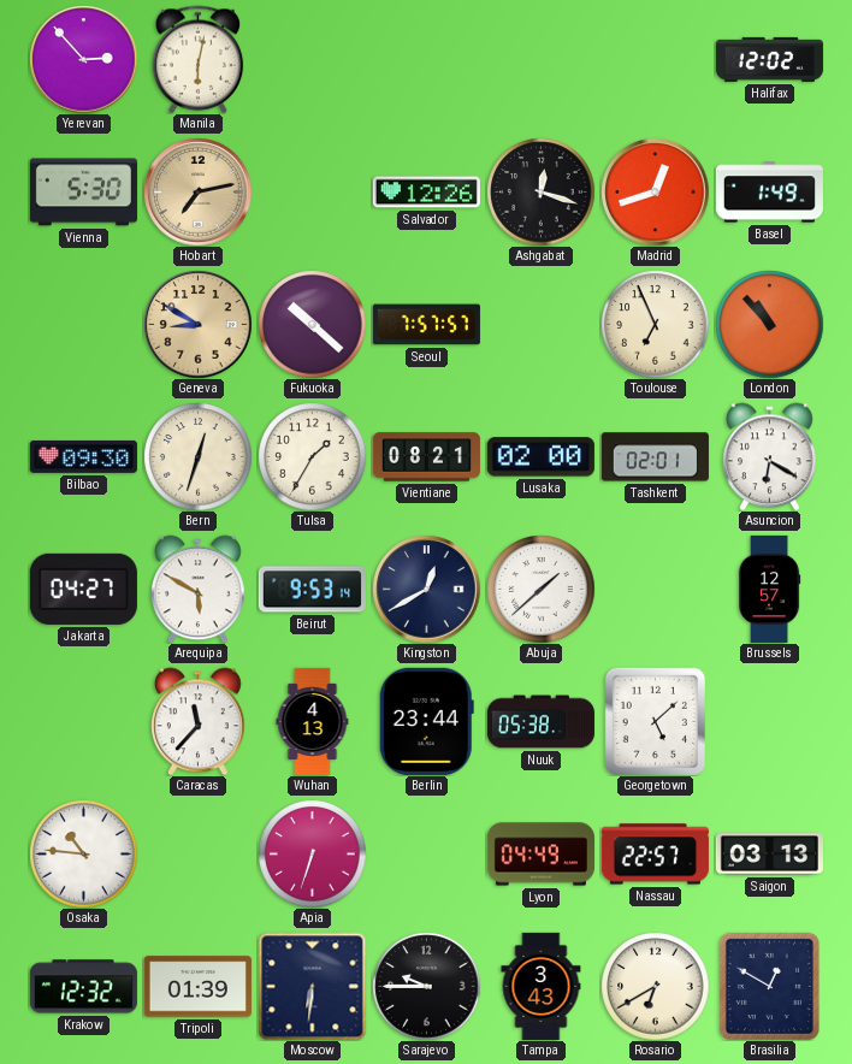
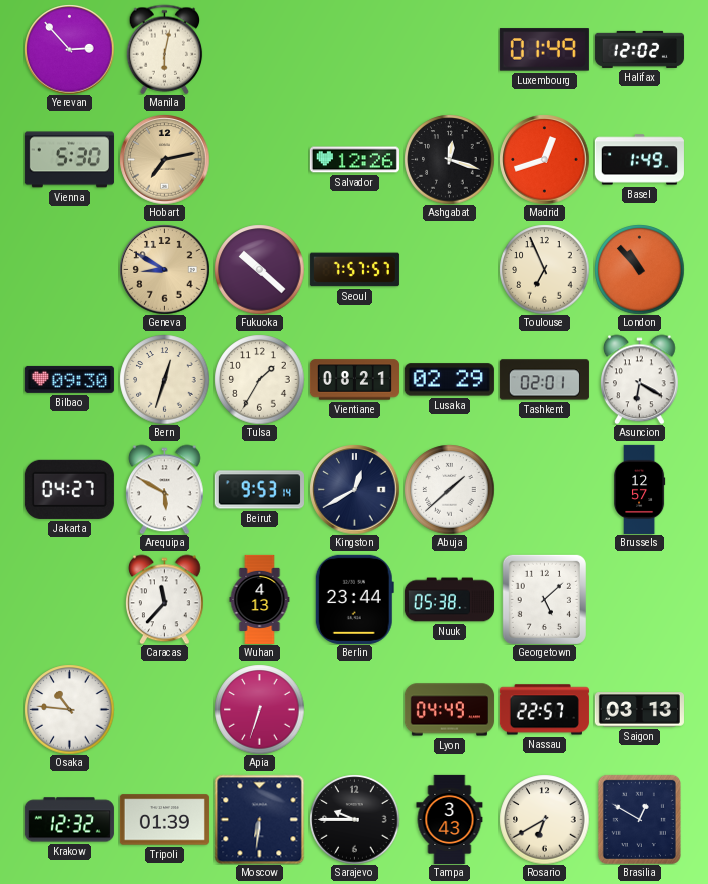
Luxembourg: none -> 01:49 (544, 50)
Lusaka: 02:00 -> 02:29 (449, 380)
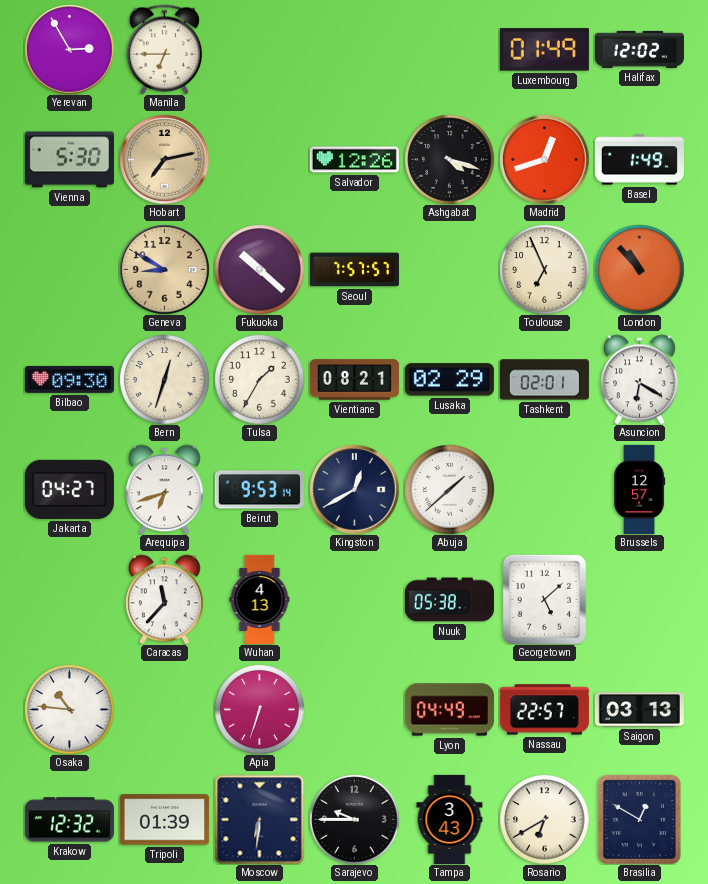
Yerevan: 2:53 -> 2:55 (69, 49)
Manila: 6:02 -> 6:45 (165, 49)
Ashgabat: 12:18 -> 4:18 (449, 159)
Arequipa: 5:50 -> 6:42 (165, 489)
Berlin: 23:44 -> none (354, 599)
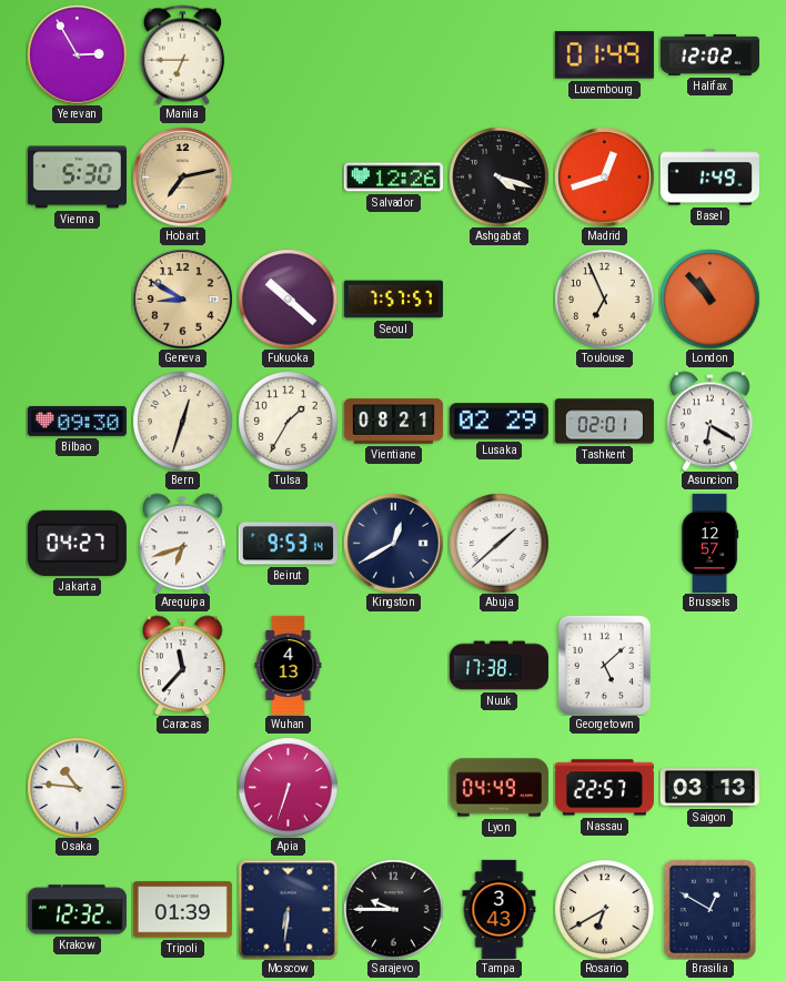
Nuuk: 05:38 -> 17:38 (498, 666)
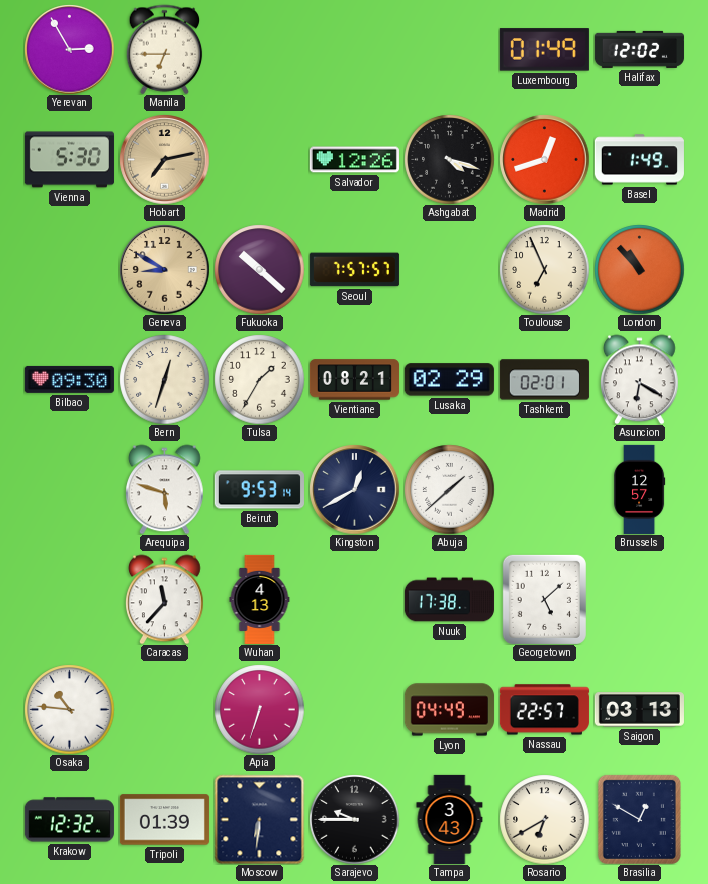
Jakarta: 04:27 -> none (77, 543)
Arequipa: 6:42 -> 5:48 (165, 489)
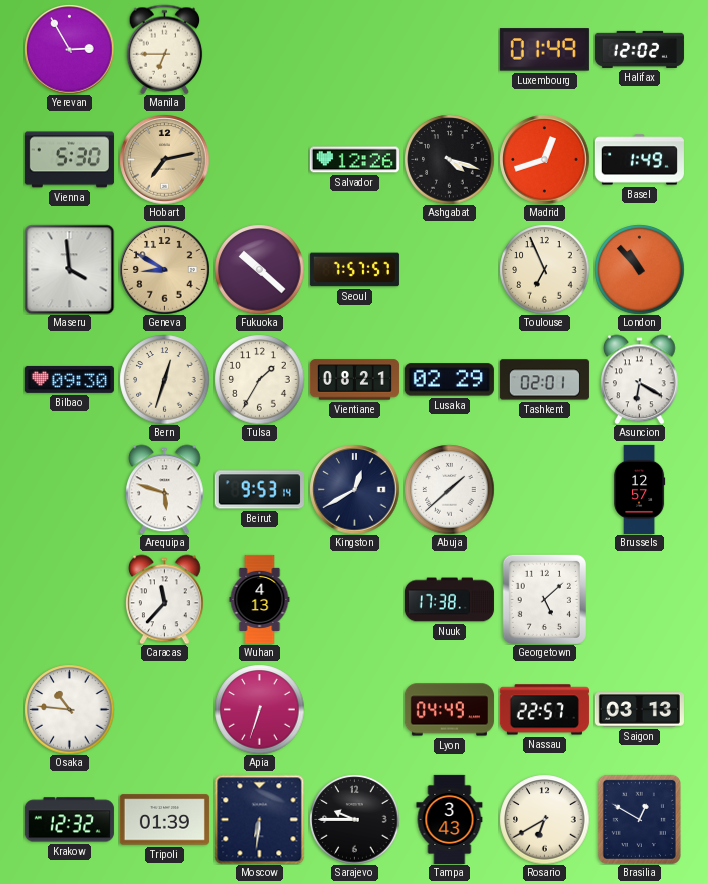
Maseru: none -> 3:59 (69, 269)
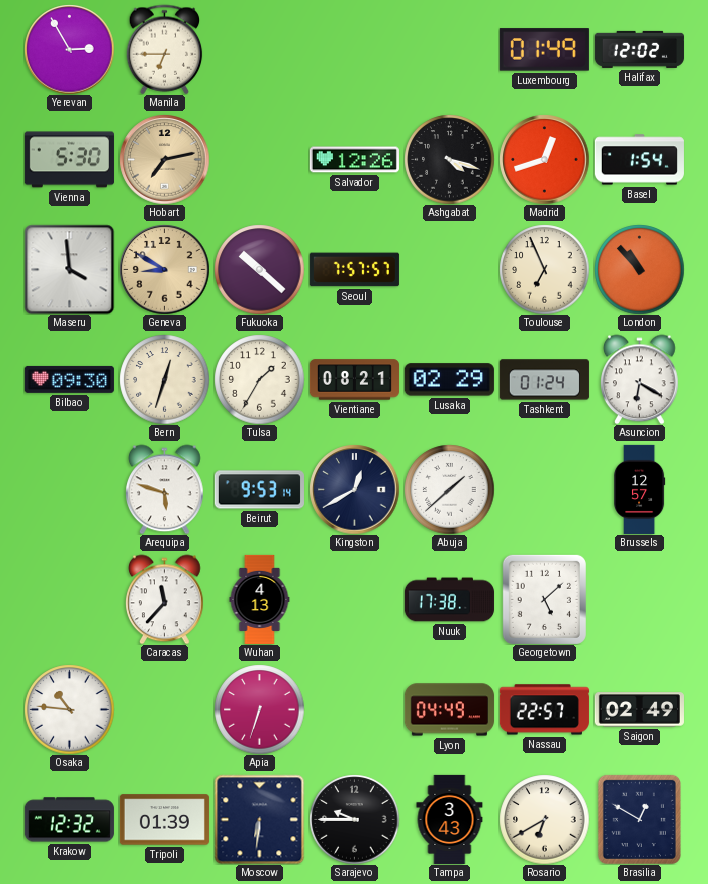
Basel: 1:49 -> 1:54 (639, 160)
Tashkent: 02:01 -> 01:24 (544, 380)
Saigon: 03:13 -> 02:49 (639, 710)
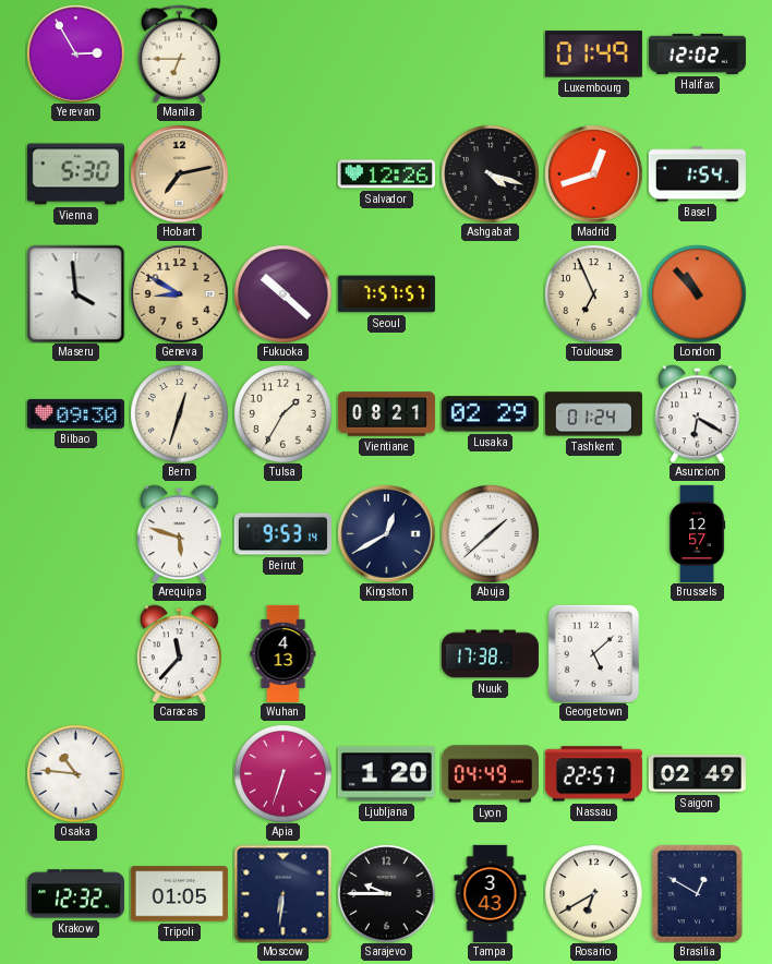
Ljubljana: none -> 1:20 (386, 774)
Tripoli: 01:39 -> 01:05 (179, 894)
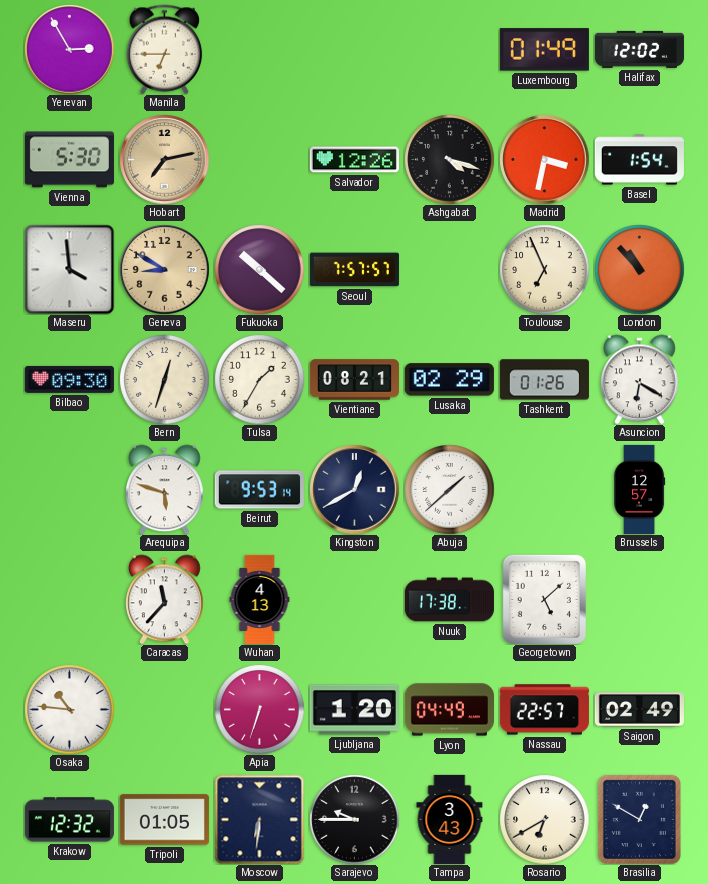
Madrid: 12:42 -> 3:32 (544, 159)
Tashkent: 01:24 -> 01:26 (544, 380)
